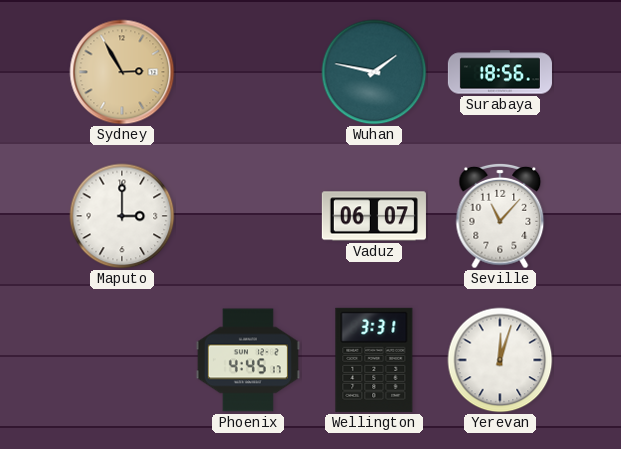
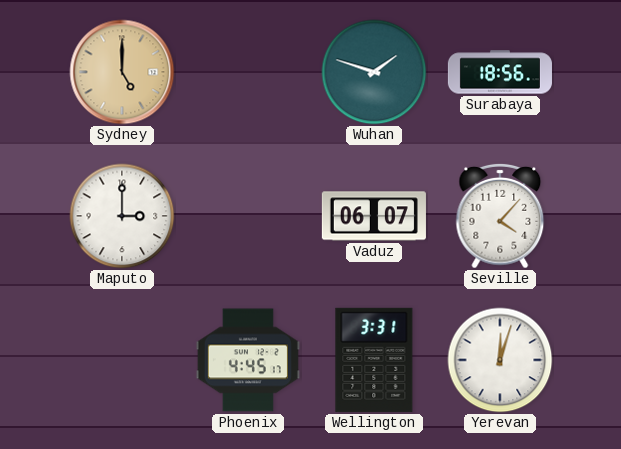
Sydney: 2:55 -> 5:00 (122, 72)
Wuhan: 1:47 -> 1:48 (374, 72)
Seville: 11:07 -> 4:07 (500, 216)
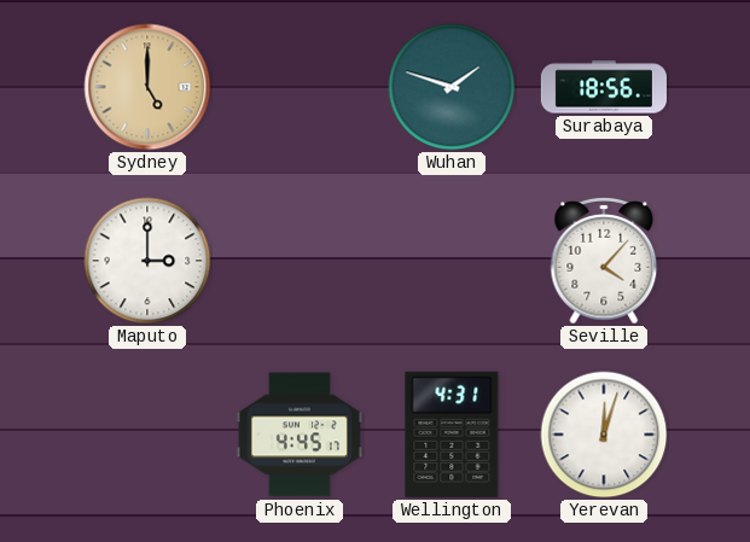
Vaduz: 06:07 -> none (374, 216)
Wellington: 3:31 -> 4:31 (452, 435)
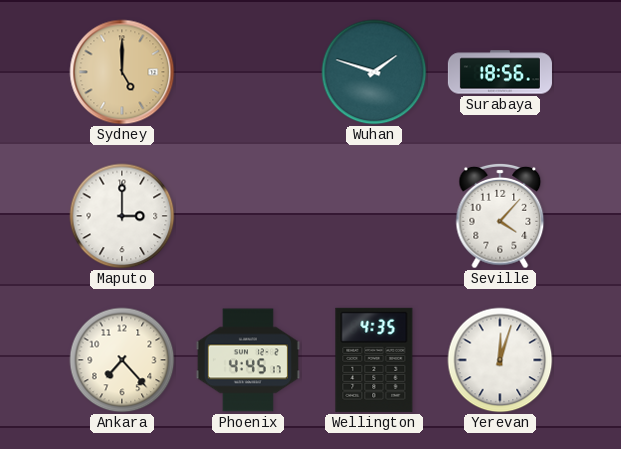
Ankara: none -> 7:23 (122, 360)
Wellington: 4:31 -> 4:35 (374, 360)
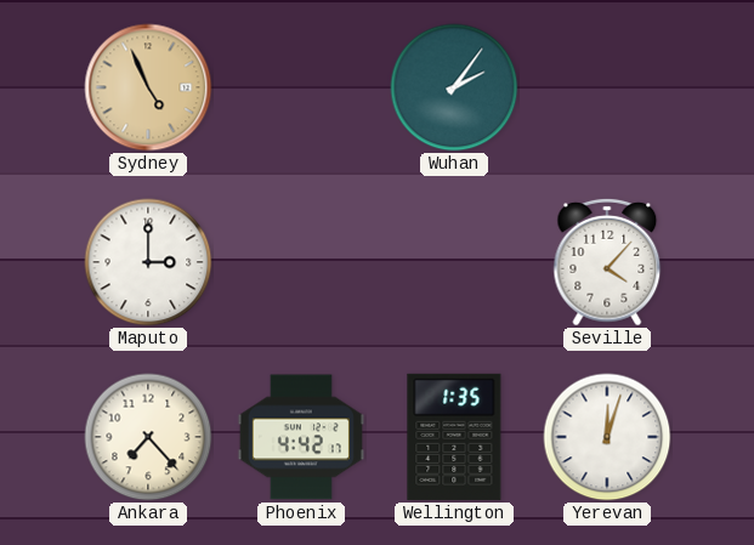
Sydney: 5:00 -> 4:56 (148, 87)
Wuhan: 1:48 -> 2:06 (454, 87)
Surabaya: 18:56 -> none (500, 72)
Phoenix: 4:45 -> 4:42 (301, 437)
Wellington: 4:35 -> 1:35 (454, 437)
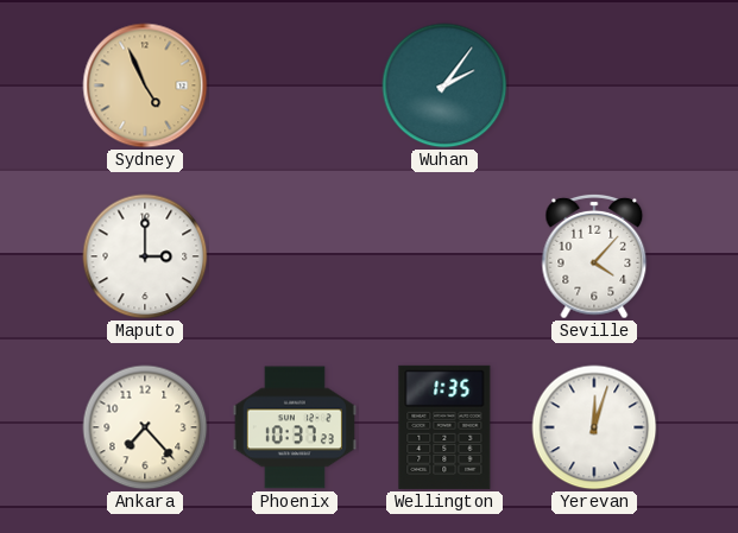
Phoenix: 4:42 -> 10:37 (295, 427)
